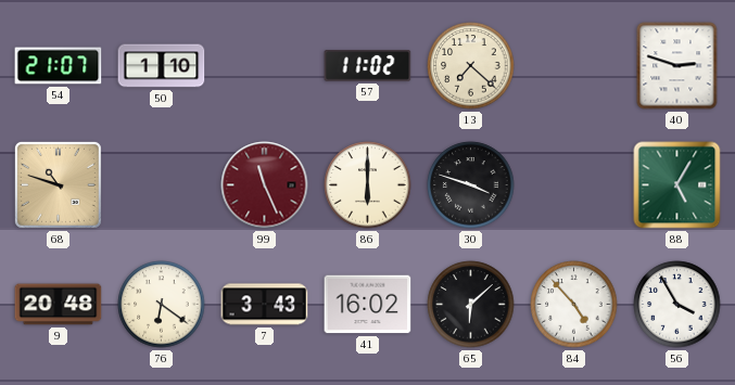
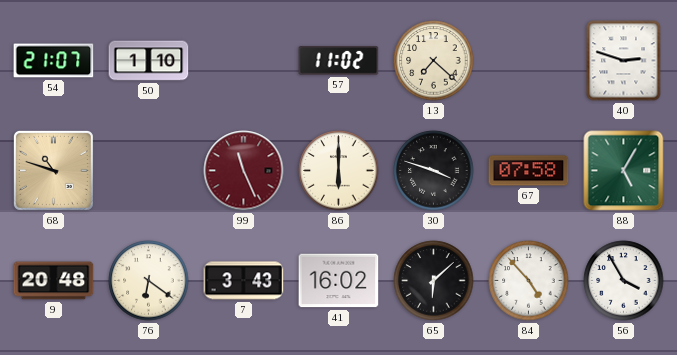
67: none -> 07:58 (529, 171)
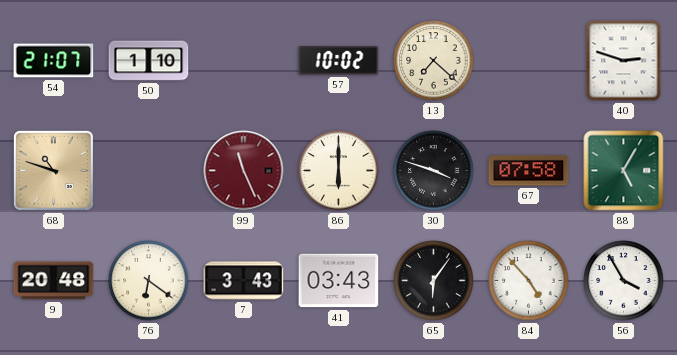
57: 11:02 -> 10:02 (339, 61)
41: 16:02 -> 03:43 (339, 281)
65: 6:08 -> 6:06 (434, 281)
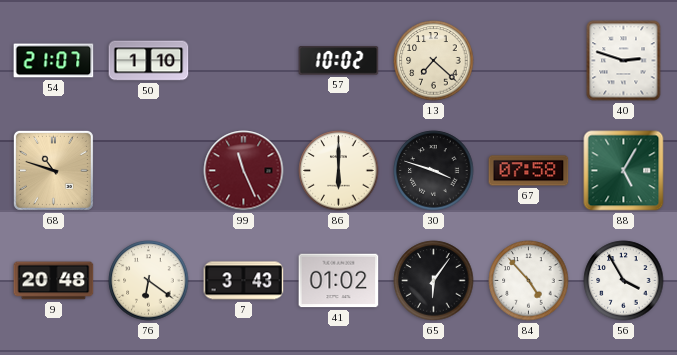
41: 03:43 -> 01:02 (339, 281)
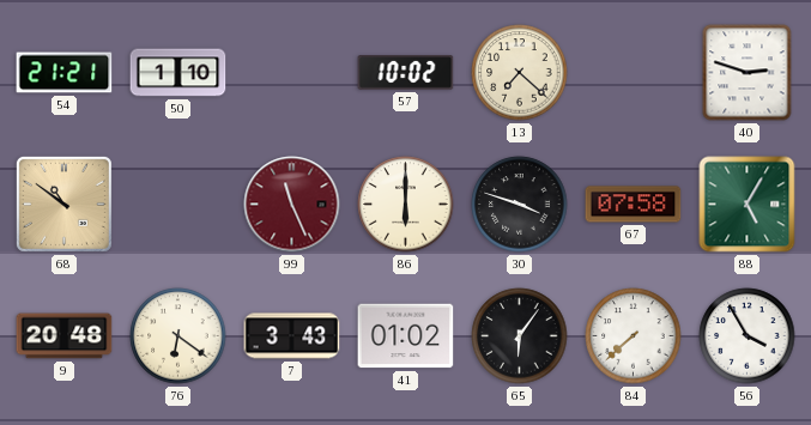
54: 21:07 -> 21:21 (65, 73)
68: 10:48 -> 10:51 (63, 204)
84: 4:53 -> 7:38 (634, 336)
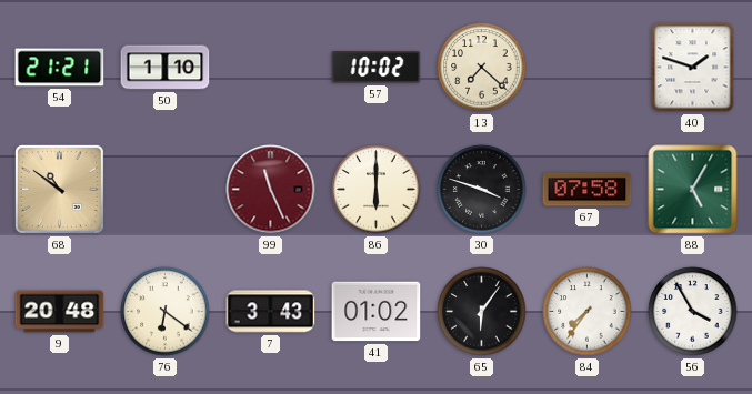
40: 2:48 -> 1:48 (693, 68)
84: 7:38 -> 7:36 (588, 312)
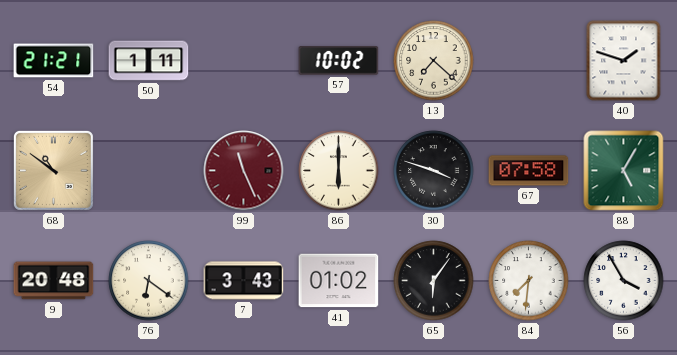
50: 1:10 -> 1:11 (149, 61)
84: 7:36 -> 7:31 (529, 281)
